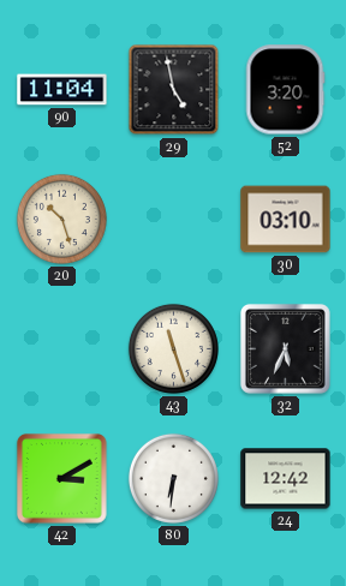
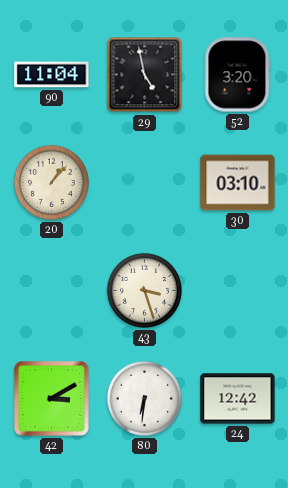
20: 10:27 -> 1:07 (51, 182)
43: 11:27 -> 3:27 (144, 290)
32: 5:34 -> none (286, 349)
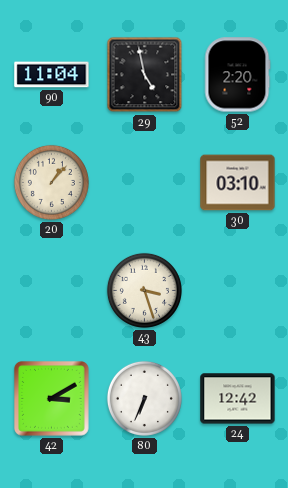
52: 3:20 -> 2:20 (237, 75)
80: 6:31 -> 6:34 (144, 398)
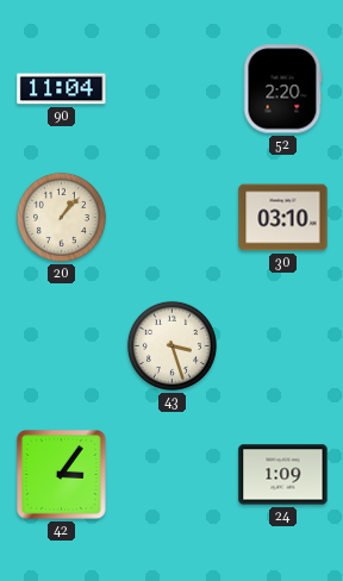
29: 4:58 -> none (145, 75)
42: 3:10 -> 3:06 (62, 475)
80: 6:34 -> none (144, 398)
24: 12:42 -> 1:09 (283, 475)
